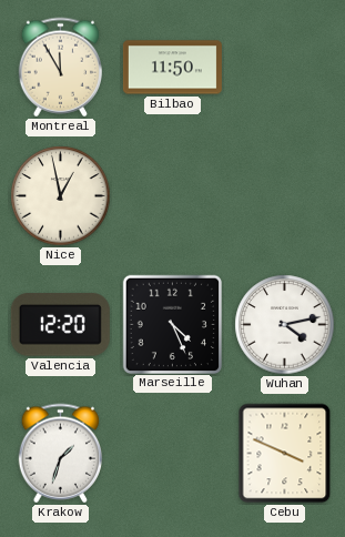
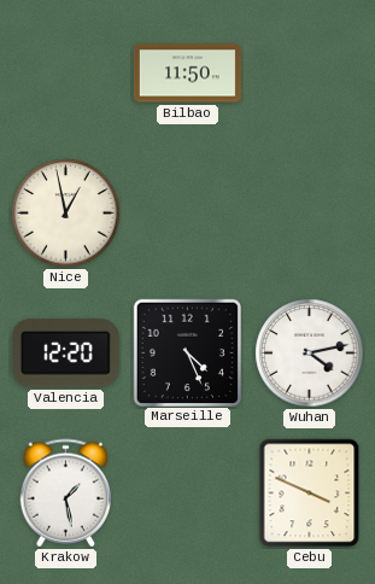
Montreal: 11:55 -> none (60, 68)
Krakow: 1:33 -> 1:28 (65, 494)
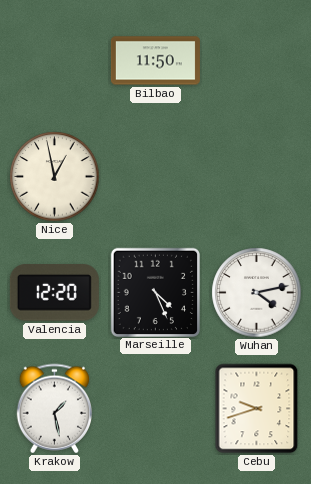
Cebu: 3:49 -> 9:42 (257, 409)
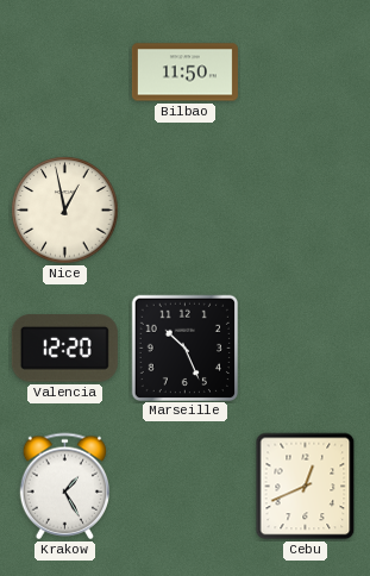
Marseille: 4:26 -> 10:26 (184, 348)
Wuhan: 4:13 -> none (257, 293)
Krakow: 1:28 -> 1:25 (64, 487)
Cebu: 9:42 -> 12:41 (306, 487)
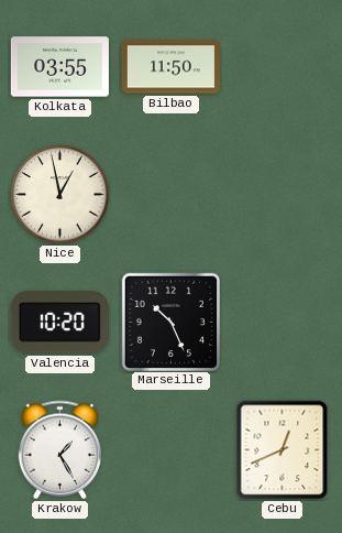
Kolkata: none -> 03:55 (59, 67)
Valencia: 12:20 -> 10:20 (59, 323)
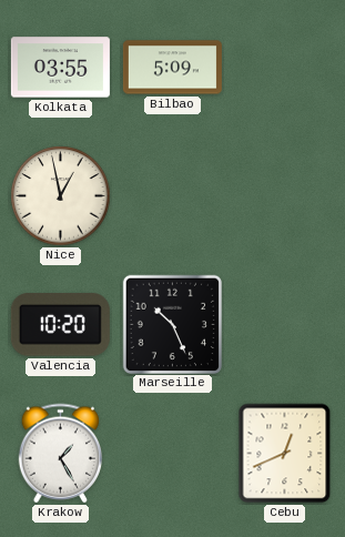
Bilbao: 11:50 -> 5:09 (172, 68)
